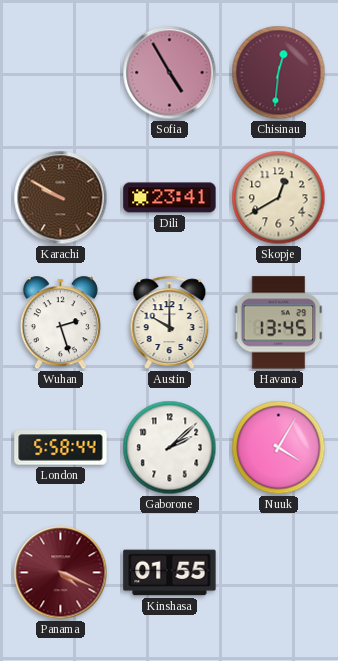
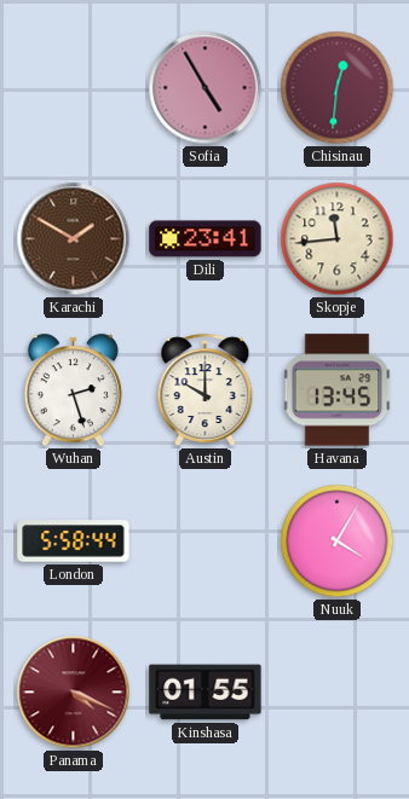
Karachi: 9:50 -> 1:50 (74, 239)
Skopje: 12:40 -> 11:44 (338, 239)
Gaborone: 2:08 -> none (170, 448)
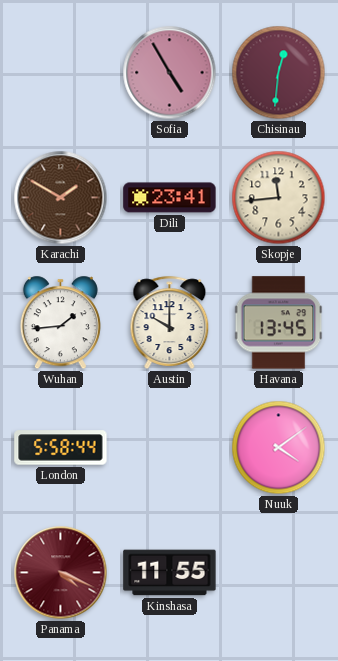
Wuhan: 2:27 -> 1:44 (60, 323)
Nuuk: 4:05 -> 4:09 (279, 448)
Kinshasa: 01:55 -> 11:55 (170, 573)
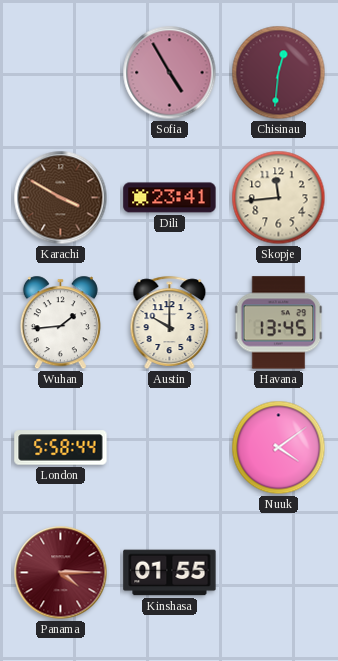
Karachi: 1:50 -> 3:50 (61, 198)
Panama: 4:19 -> 4:15 (61, 573)
Kinshasa: 11:55 -> 01:55 (170, 573)
